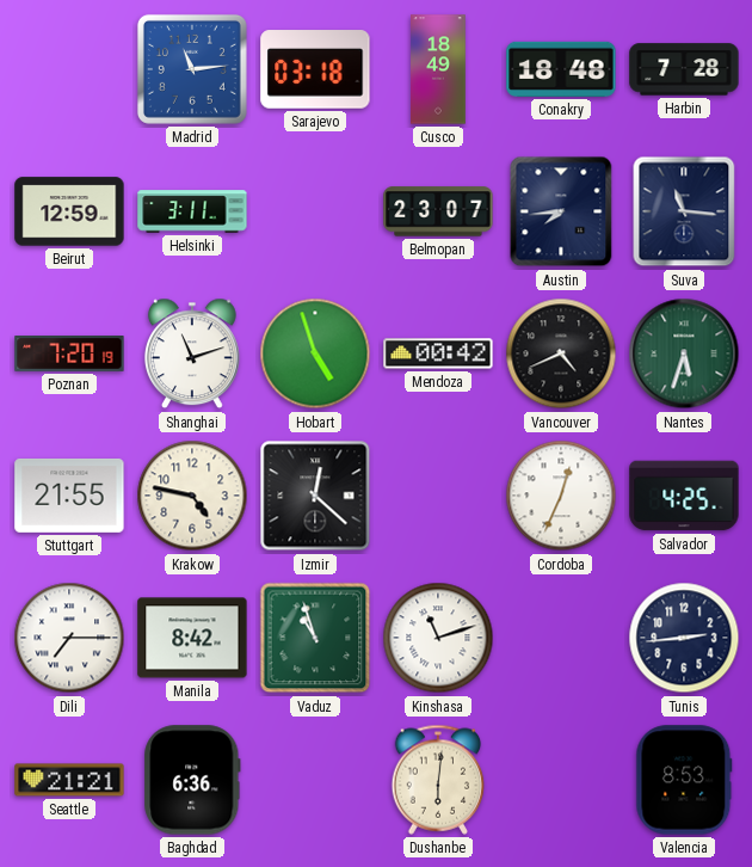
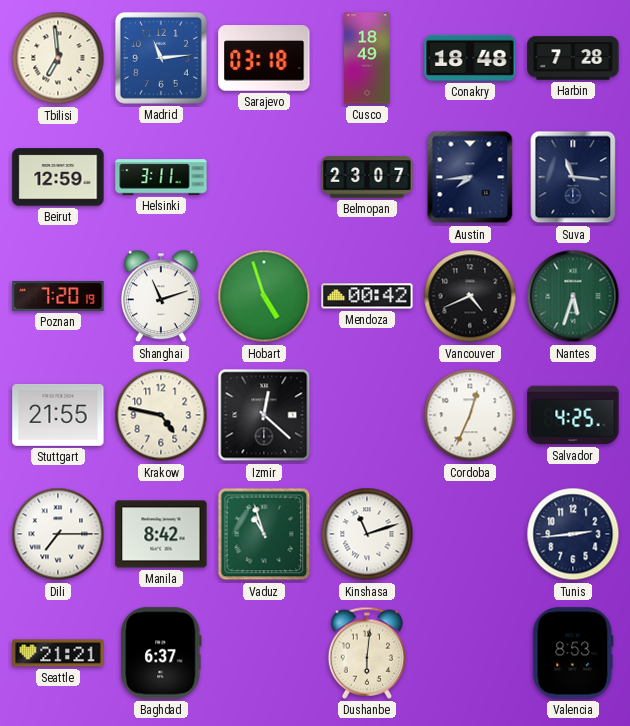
Tbilisi: none -> 6:59 (58, 58)
Baghdad: 6:36 -> 6:37 (161, 653)
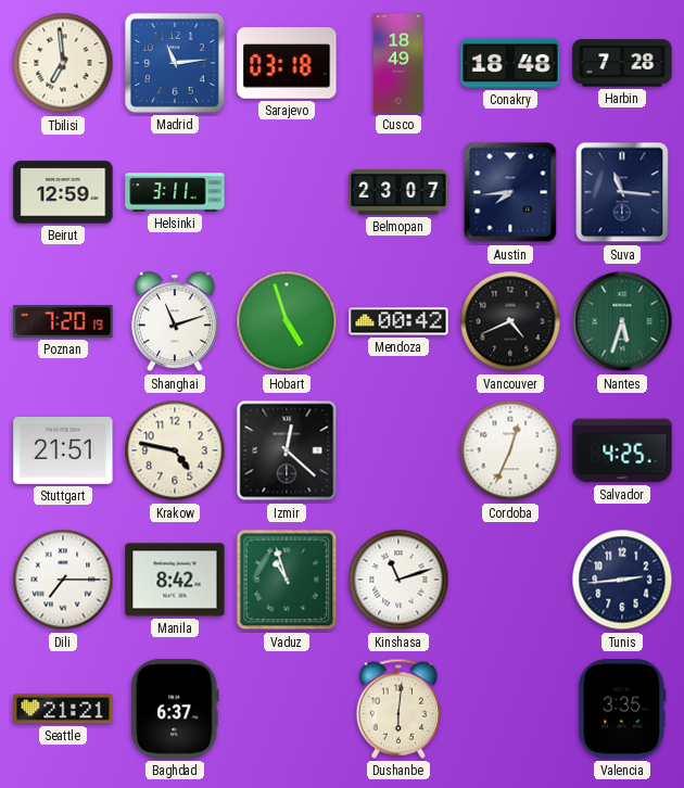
Stuttgart: 21:55 -> 21:51 (63, 450)
Valencia: 8:53 -> 3:35 (622, 709)
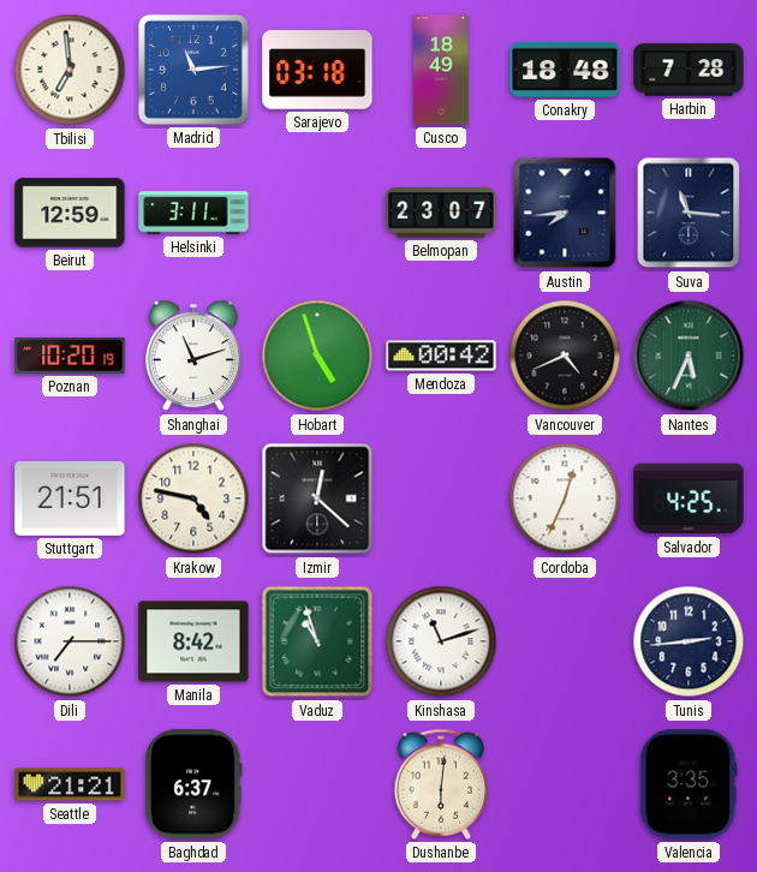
Poznan: 7:20 -> 10:20 (70, 357)
Nantes: 5:33 -> 5:34 (689, 356)
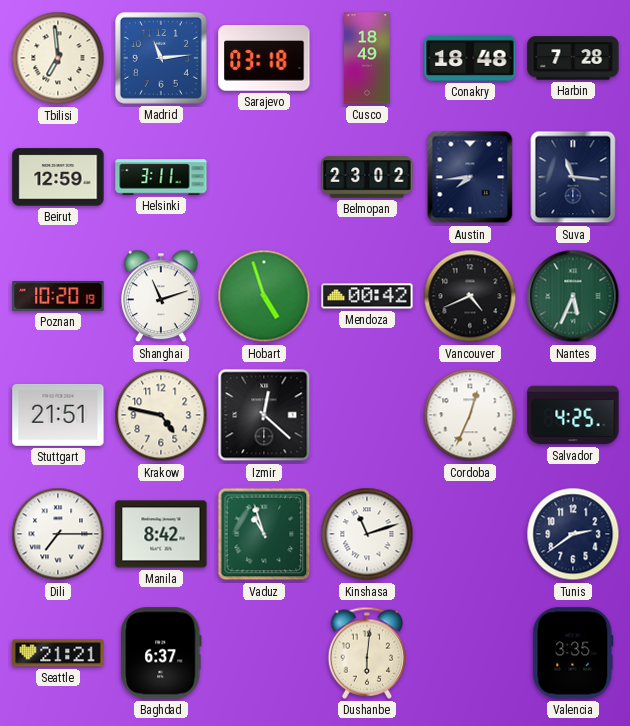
Belmopan: 23:07 -> 23:02 (367, 177)
Tunis: 2:44 -> 2:39 (573, 534)
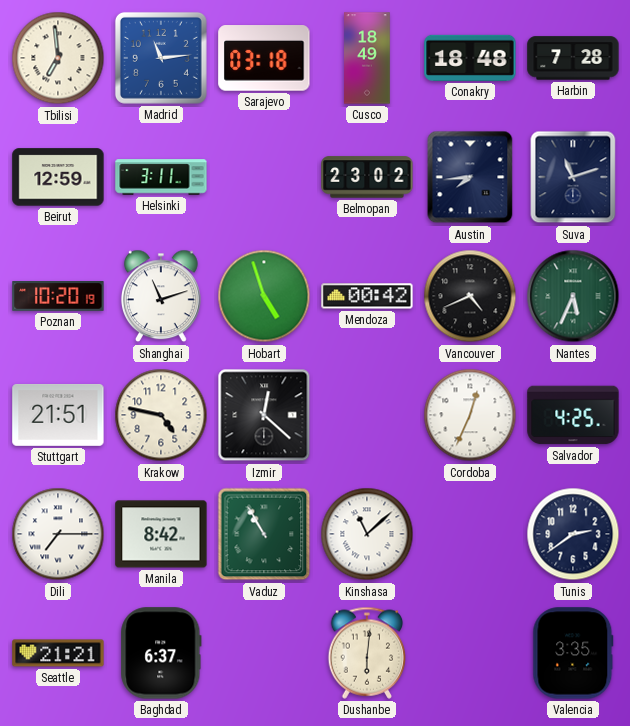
Suva: 11:16 -> 11:12 (573, 177)
Vaduz: 10:57 -> 10:55 (264, 534)
Kinshasa: 11:12 -> 11:08 (367, 534)
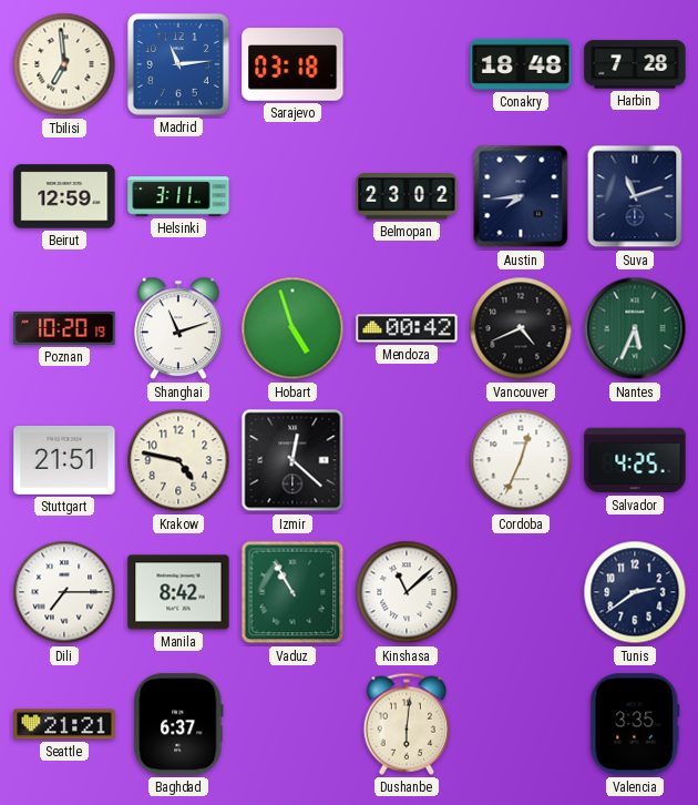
Cusco: 18:49 -> none (367, 58)
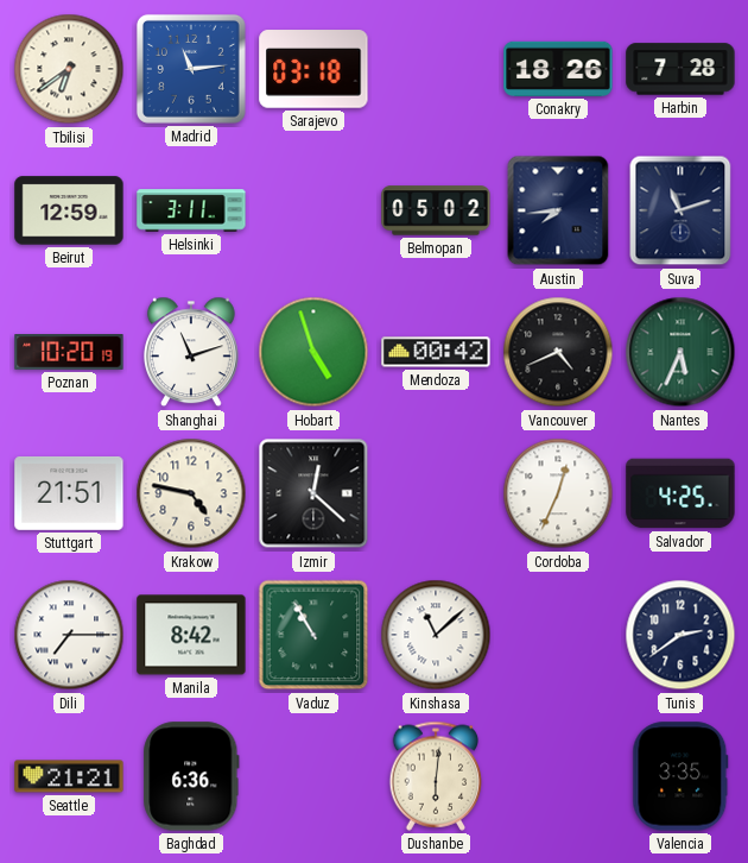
Tbilisi: 6:59 -> 6:39 (69, 69)
Conakry: 18:48 -> 18:26 (558, 69)
Belmopan: 23:02 -> 05:02 (436, 210)
Baghdad: 6:37 -> 6:36 (191, 776)
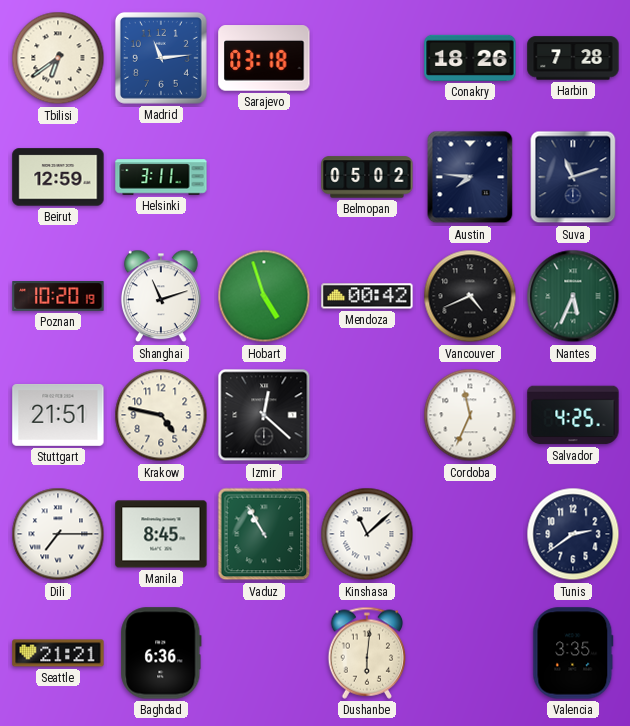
Austin: 7:44 -> 7:46 (470, 177)
Cordoba: 12:34 -> 11:34 (470, 415)
Manila: 8:42 -> 8:45 (161, 534)
